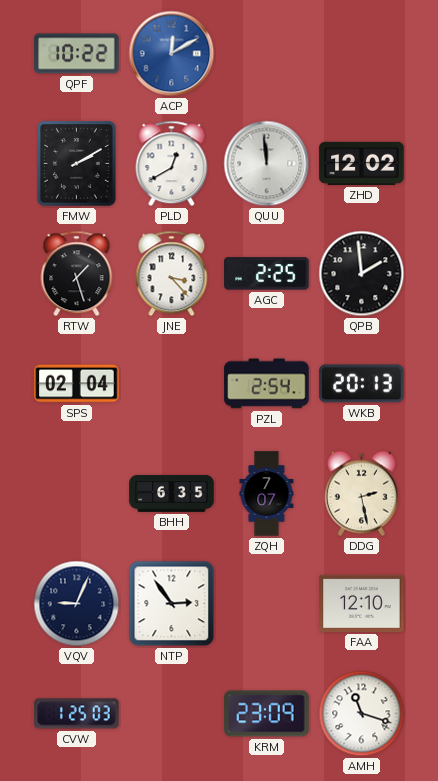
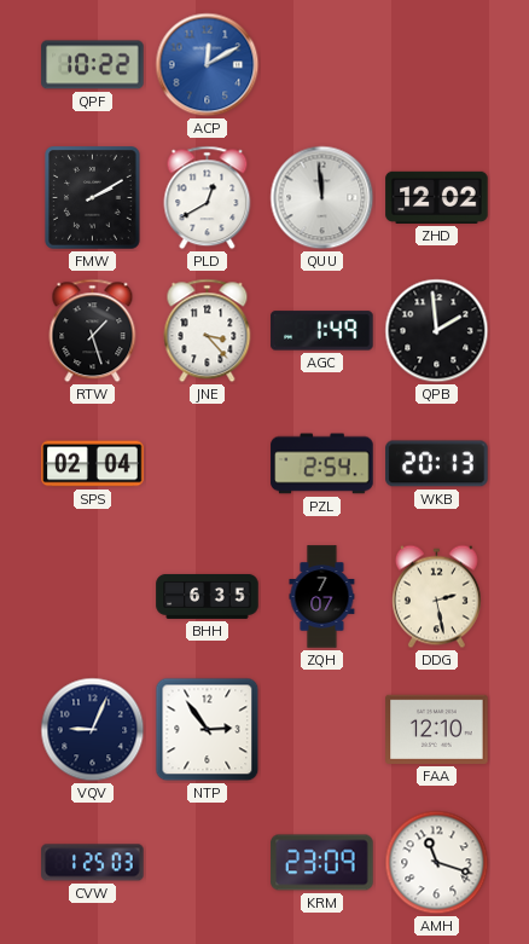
AGC: 2:25 -> 1:49 (322, 331)
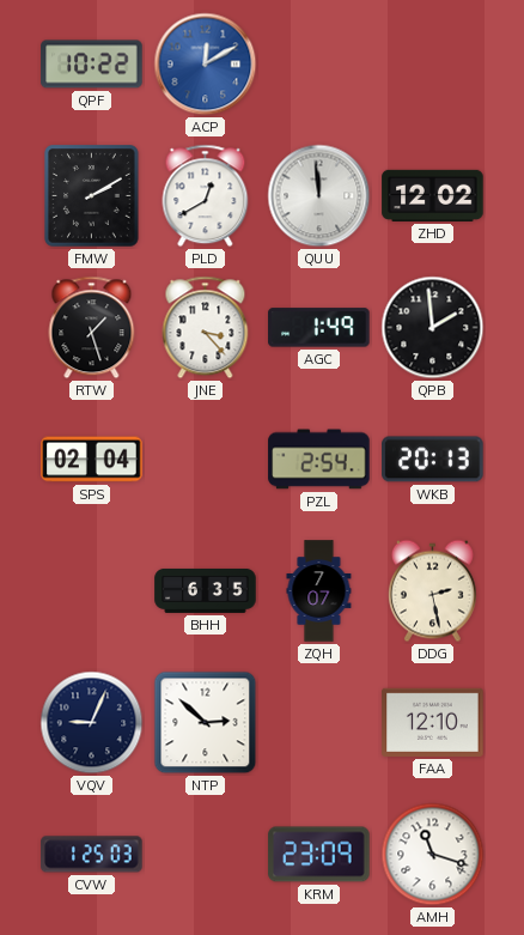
NTP: 2:54 -> 2:52 (206, 723)
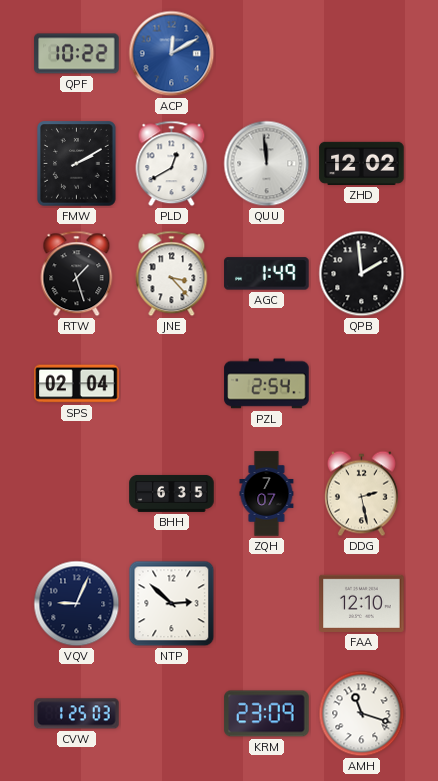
WKB: 20:13 -> none (433, 460)
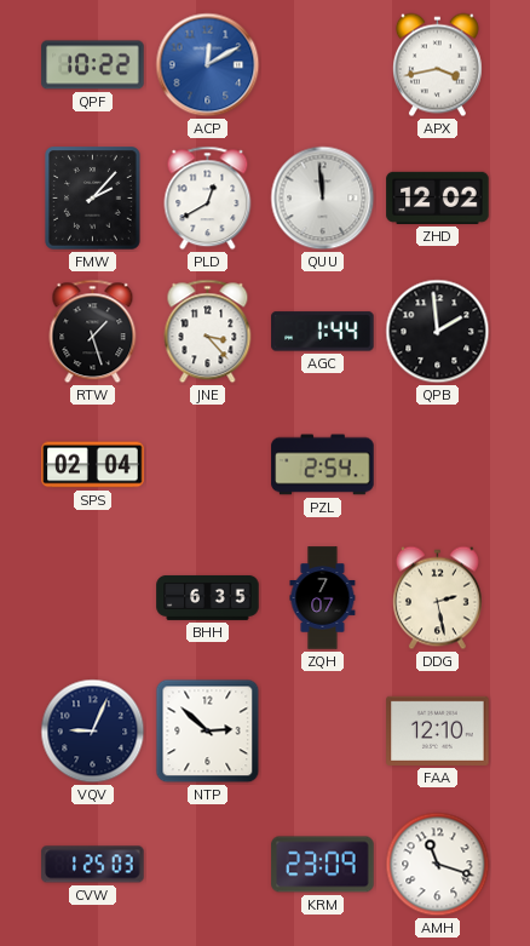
APX: none -> 3:43 (437, 65)
FMW: 2:10 -> 2:07 (93, 199)
AGC: 1:49 -> 1:44 (323, 332)
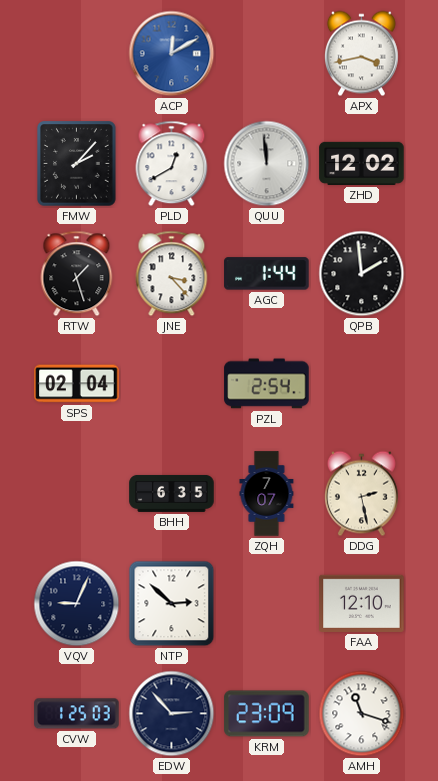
QPF: 10:22 -> none (93, 65)
EDW: none -> 2:53 (172, 714)
